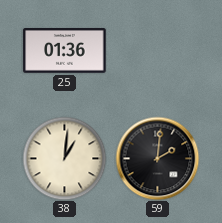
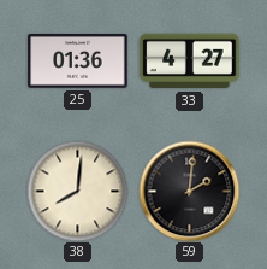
33: none -> 4:27 (190, 62)
38: 1:01 -> 8:01 (77, 191)
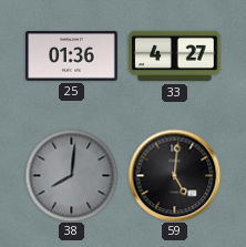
38 dial: cream -> grey (71, 175)
59: 2:01 -> 5:01 (174, 175)
